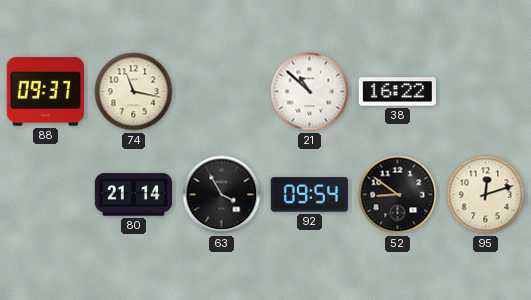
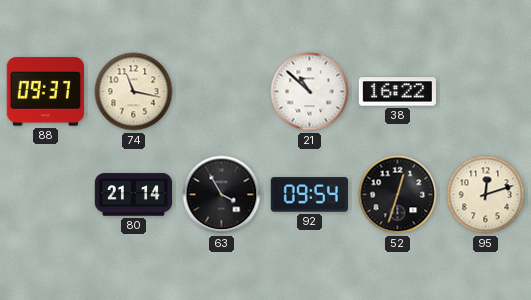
52: 8:51 -> 12:33 (398, 195)
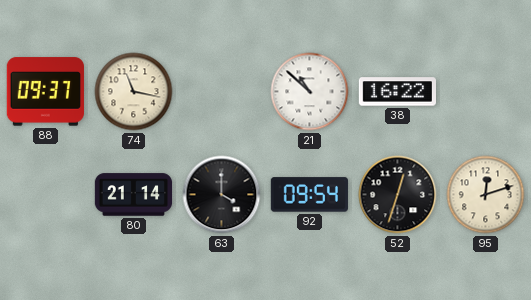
63: 3:55 -> 4:00 (222, 195)
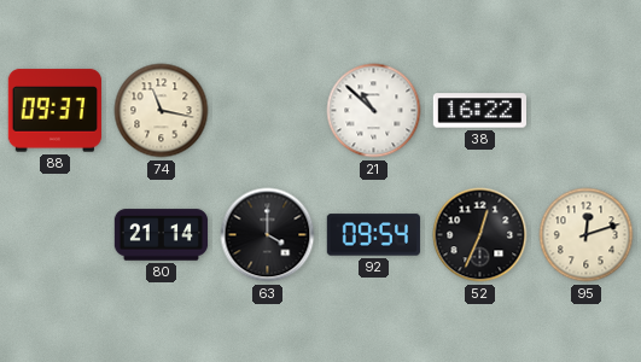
52: 12:33 -> 12:34 (480, 235)
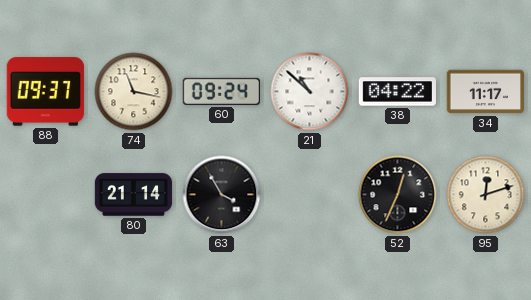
60: none -> 09:24 (221, 91)
38: 16:22 -> 04:22 (397, 92)
34: none -> 11:17 (485, 92)
63: 4:00 -> 3:55 (222, 195)
92: 09:54 -> none (373, 235)
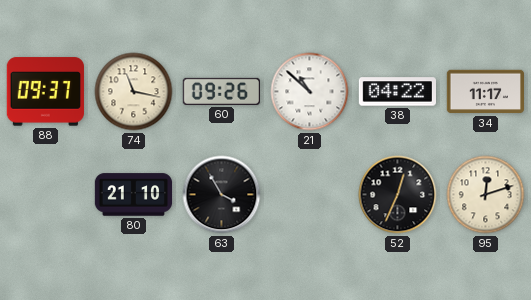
60: 09:24 -> 09:26 (221, 91)
80: 21:14 -> 21:10 (134, 195)
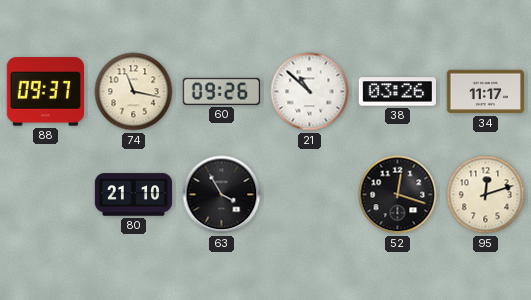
38: 04:22 -> 03:26 (397, 92)
52: 12:34 -> 12:18 (398, 195)
